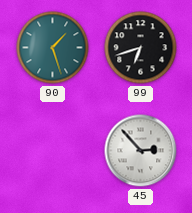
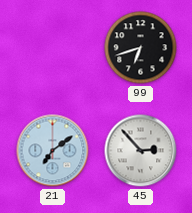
90: 1:27 -> none (53, 48)
21: none -> 7:09 (53, 151)
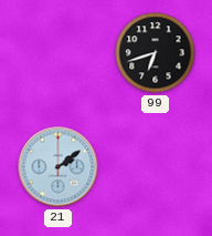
21: 7:09 -> 2:09 (59, 167)
45: 2:53 -> none (141, 151)
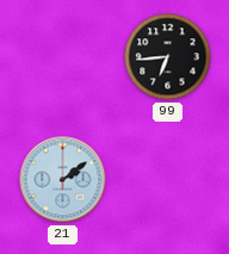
99: 6:42 -> 6:44 (168, 57)
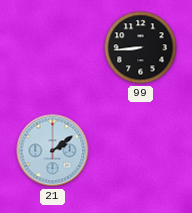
99: 6:44 -> 8:44 (141, 48)
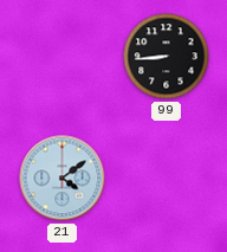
21: 2:09 -> 4:09 (63, 179)
